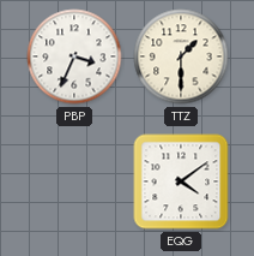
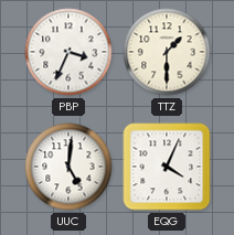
UUC: none -> 5:01 (68, 167)
EQG: 4:09 -> 4:04 (167, 167)
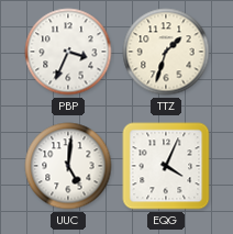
TTZ: 1:30 -> 1:33 (166, 52)
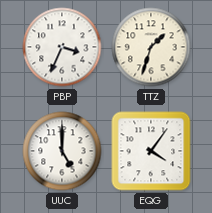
UUC: 5:01 -> 5:00 (62, 151)
EQG: 4:04 -> 4:06 (151, 151)
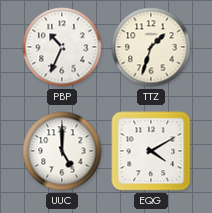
PBP: 3:34 -> 10:34 (62, 47)
EQG: 4:06 -> 4:10 (151, 151)
